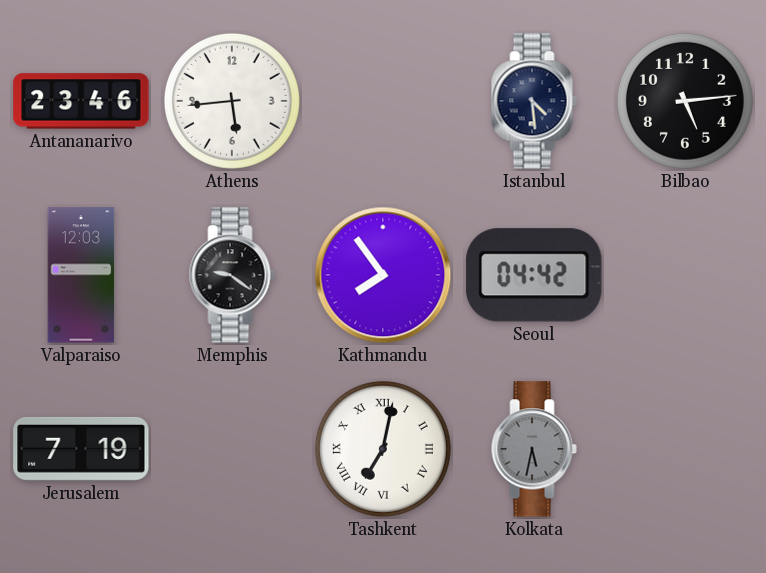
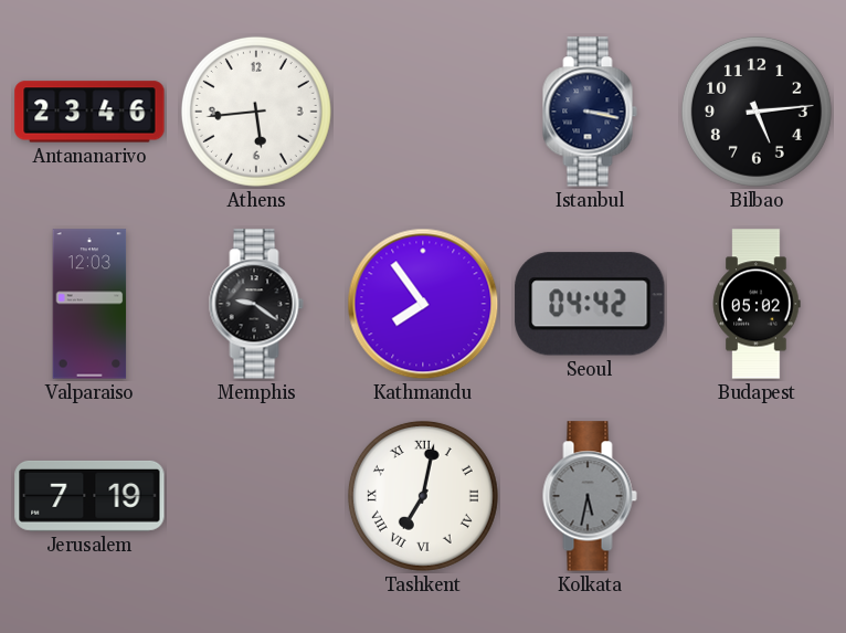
Istanbul: 4:29 -> 3:17 (590, 112)
Budapest: none -> 05:02 (757, 304)
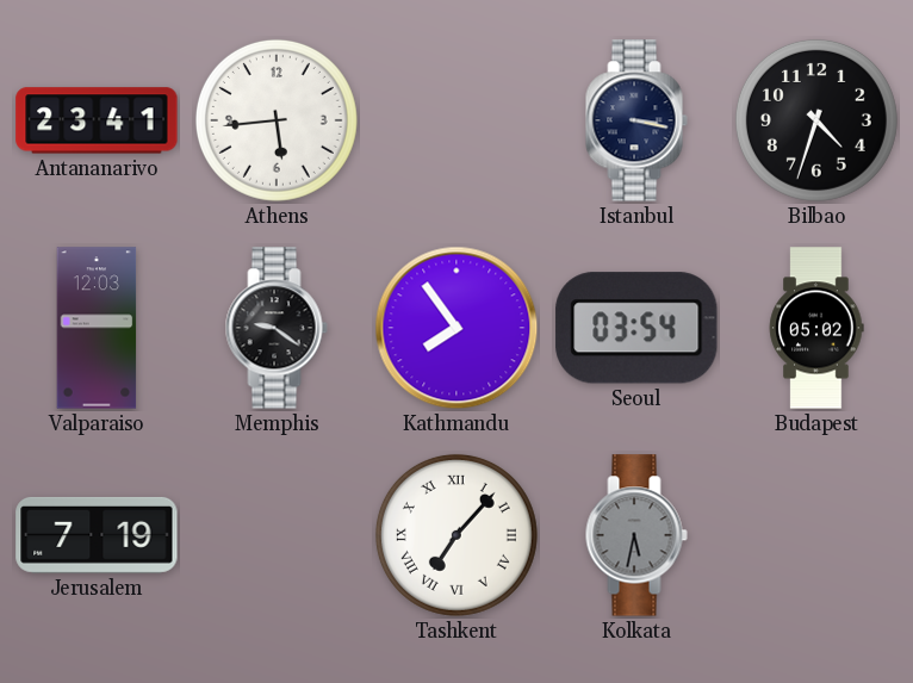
Antananarivo: 23:46 -> 23:41 (97, 120)
Bilbao: 5:14 -> 4:33 (816, 120)
Seoul: 04:42 -> 03:54 (636, 328)
Tashkent: 7:02 -> 7:07 (456, 535)
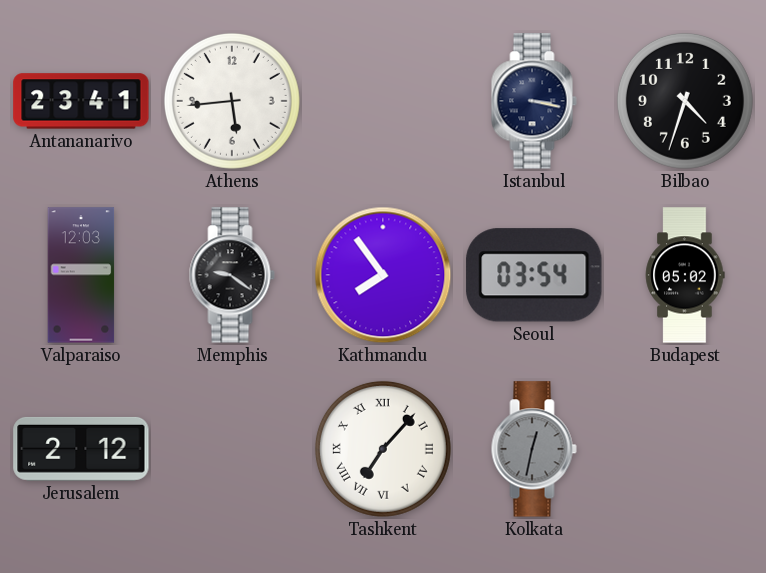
Jerusalem: 7:19 -> 2:12 (81, 449)
Kolkata: 5:32 -> 12:32 (534, 449)
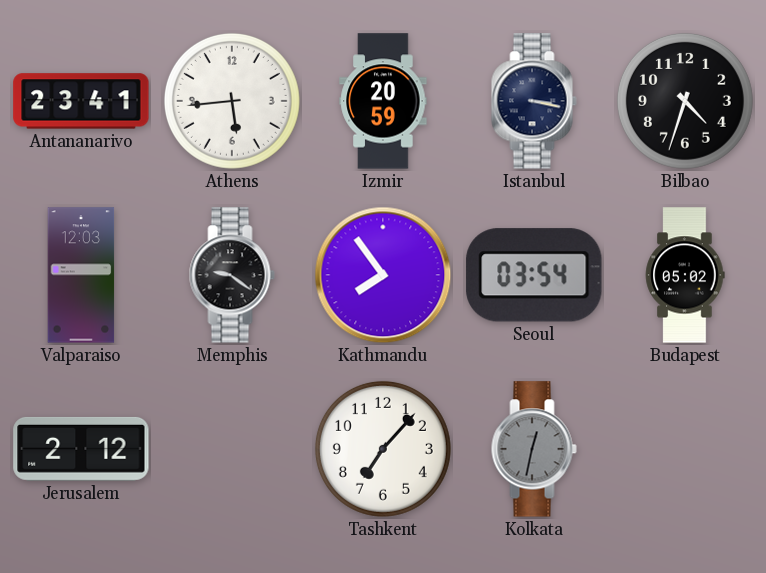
Izmir: none -> 20:59 (383, 101)
Tashkent numerals: Roman -> Arabic (383, 449)
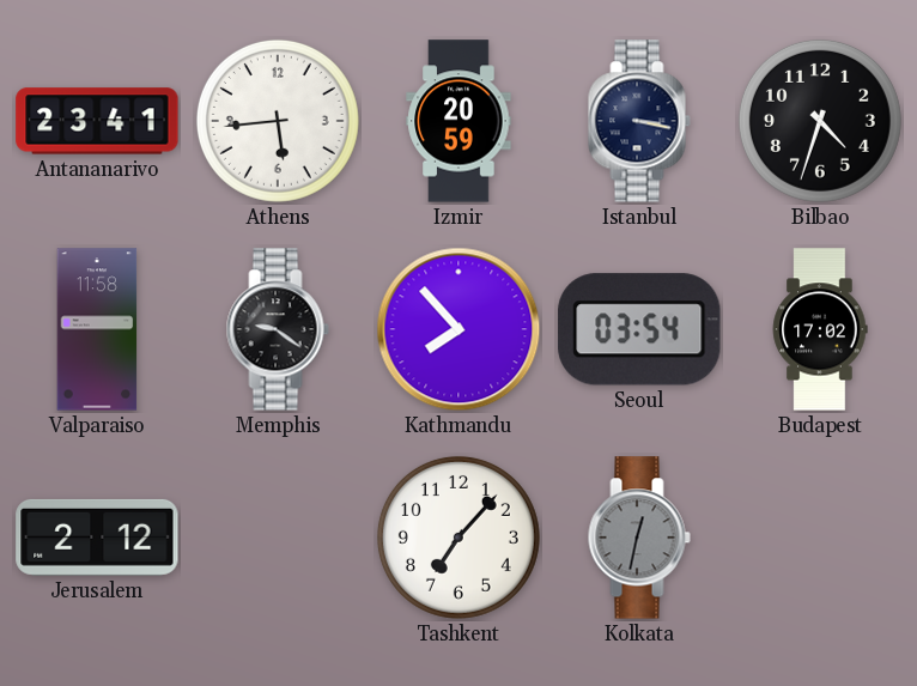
Valparaiso: 12:03 -> 11:58 (97, 329)
Kathmandu: 7:54 -> 7:53 (458, 329)
Budapest: 05:02 -> 17:02 (820, 329)
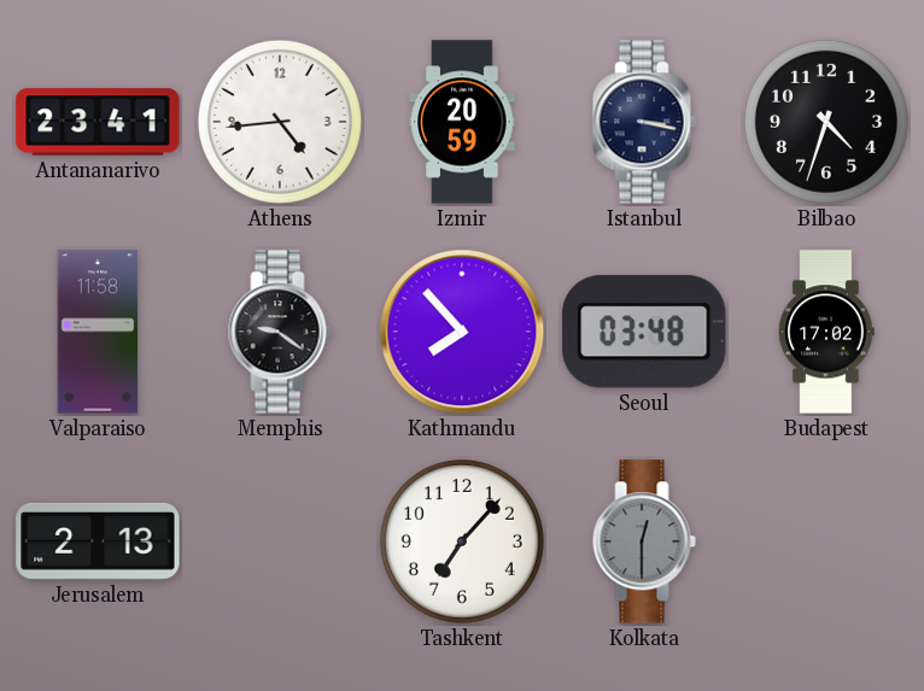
Athens: 5:44 -> 4:44 (280, 122)
Seoul: 03:54 -> 03:48 (644, 332)
Jerusalem: 2:12 -> 2:13 (98, 541)
Kolkata: 12:32 -> 12:30 (644, 541)
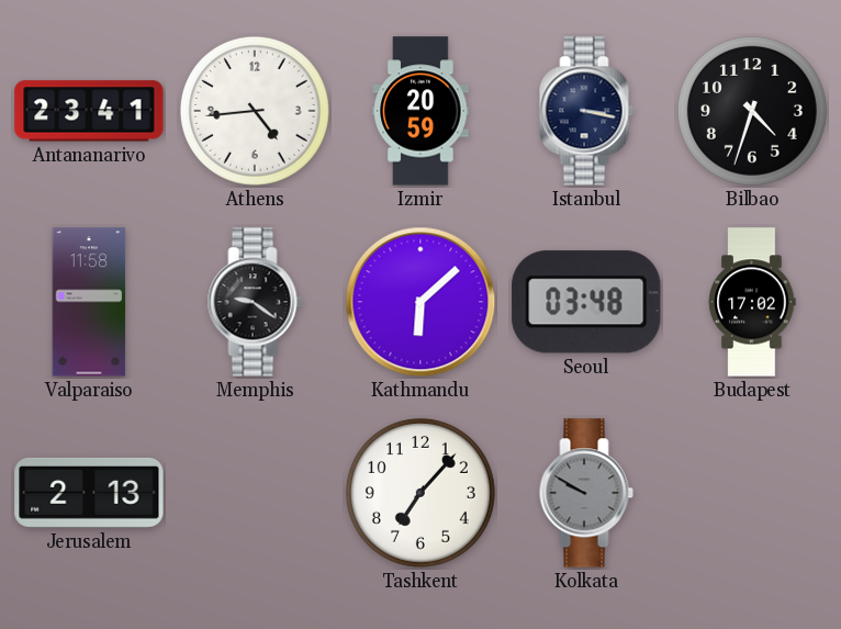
Kathmandu: 7:53 -> 6:08 (420, 302)
Kolkata: 12:30 -> 9:50 (586, 493)
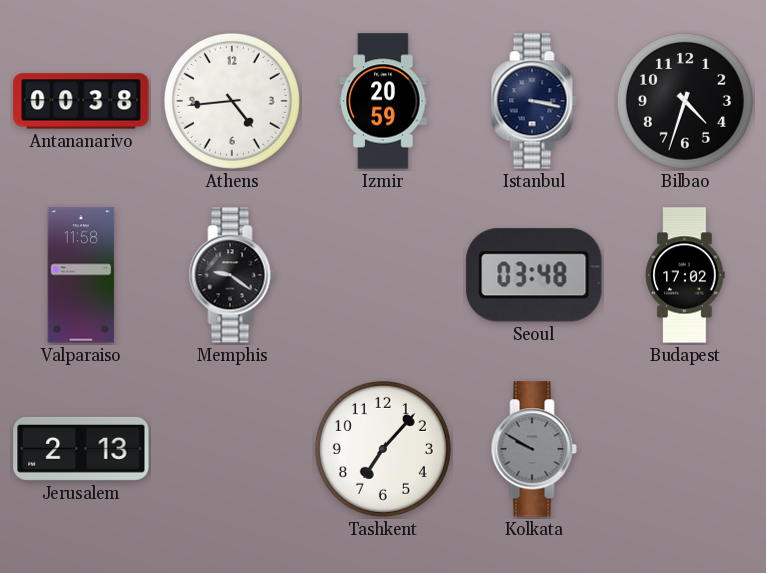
Antananarivo: 23:41 -> 00:38 (81, 101)
Kathmandu: 6:08 -> none (420, 302)
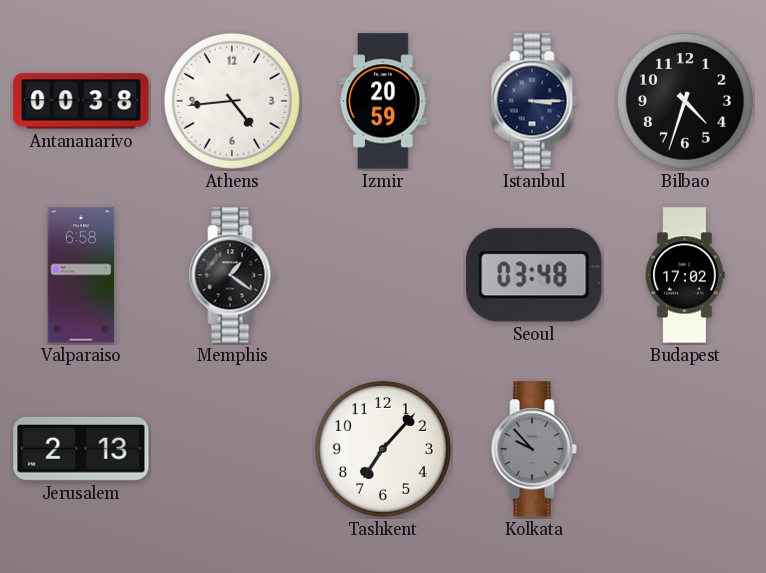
Istanbul: 3:17 -> 3:15 (534, 101)
Valparaiso: 11:58 -> 6:58 (81, 275)
Memphis: 9:21 -> 1:21 (232, 275)
Kolkata: 9:50 -> 9:53 (534, 449)
